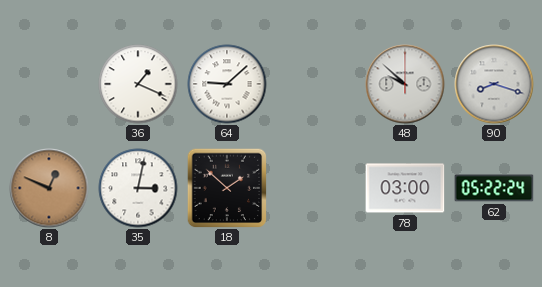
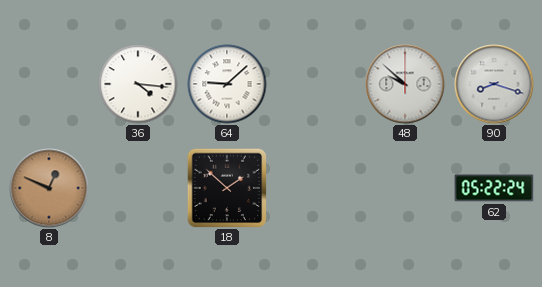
36: 1:19 -> 4:16 (138, 84)
35: 3:02 -> none (138, 188)
78: 03:00 -> none (405, 188)
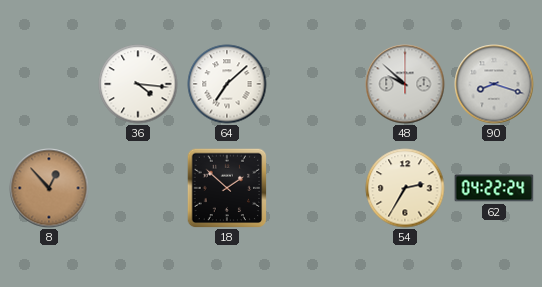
64: 9:08 -> 7:08 (227, 84)
8: 12:49 -> 12:53 (49, 188)
54: none -> 2:35 (405, 188)
62: 05:22 -> 04:22 (494, 188)
